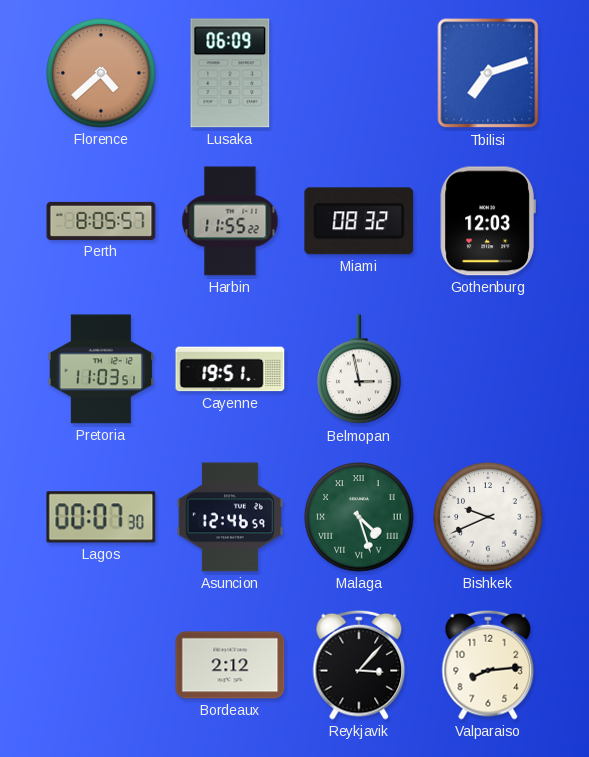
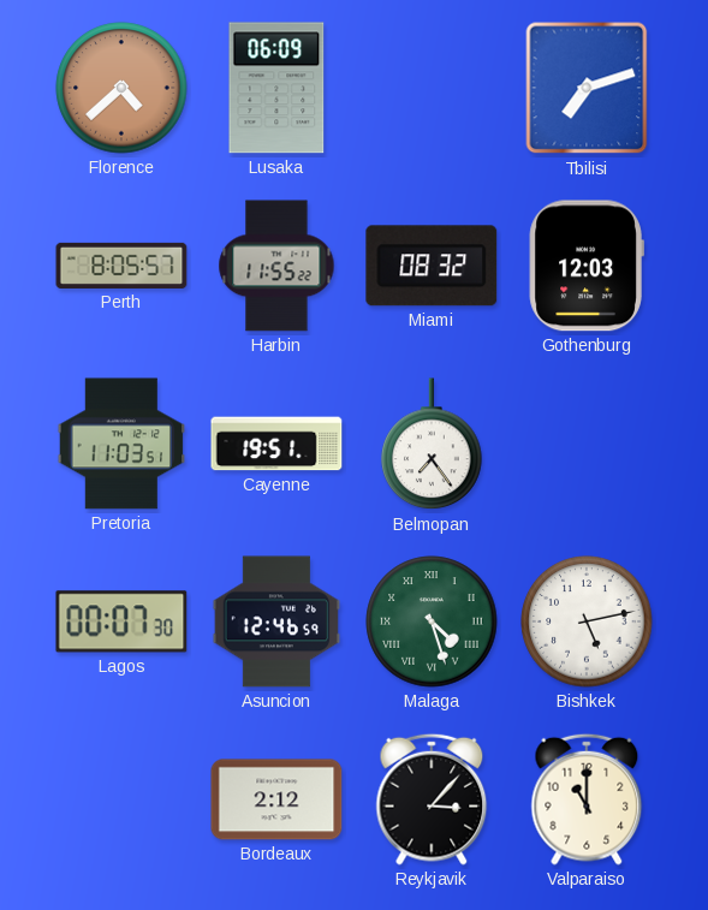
Belmopan: 2:58 -> 7:24 (432, 445)
Bishkek: 9:41 -> 5:13 (587, 621)
Valparaiso: 8:14 -> 11:00 (587, 799)
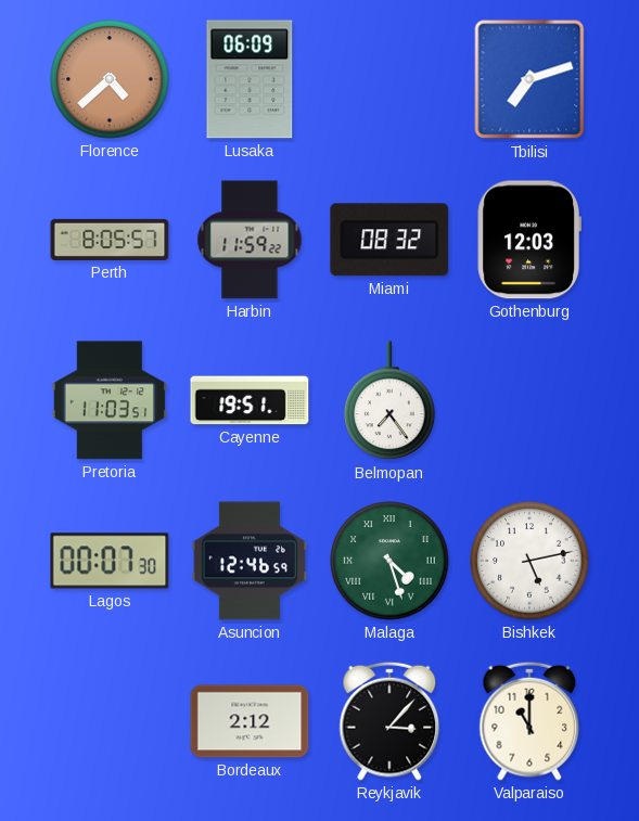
Harbin: 11:55 -> 11:59 (250, 240)
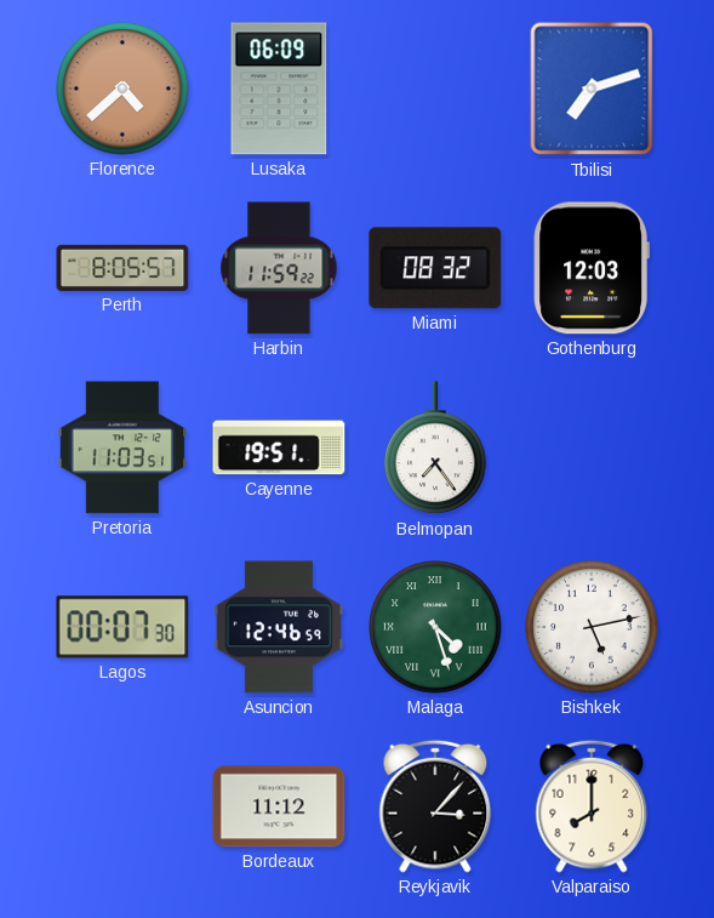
Bordeaux: 2:12 -> 11:12 (279, 806)
Valparaiso: 11:00 -> 8:00 (592, 806)
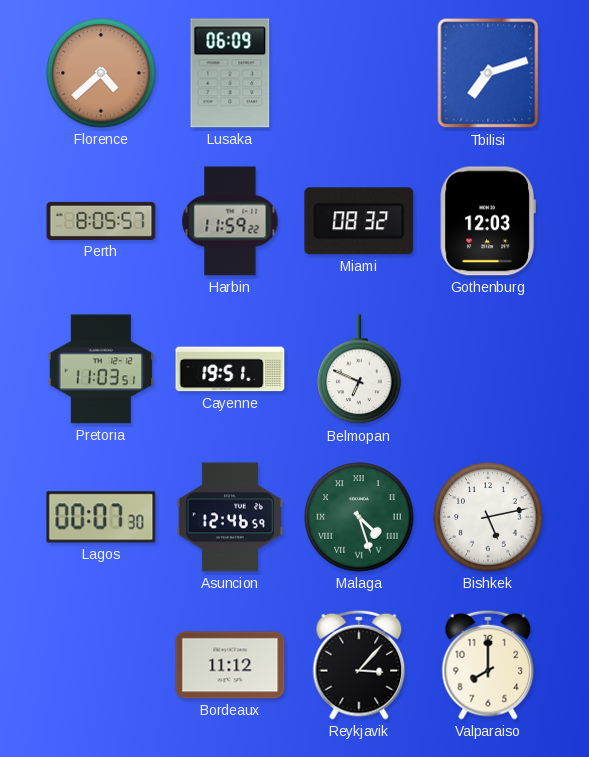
Belmopan: 7:24 -> 6:49 (359, 370)
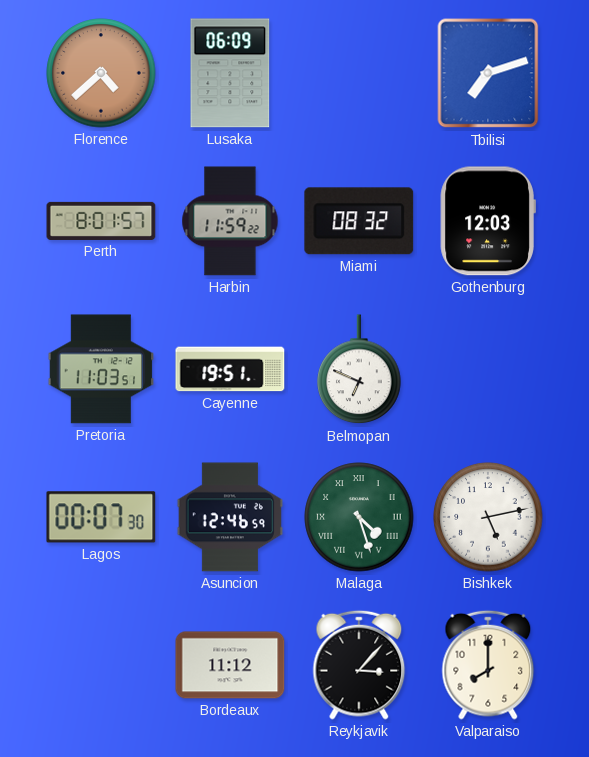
Perth: 8:05 -> 8:01 (101, 221)
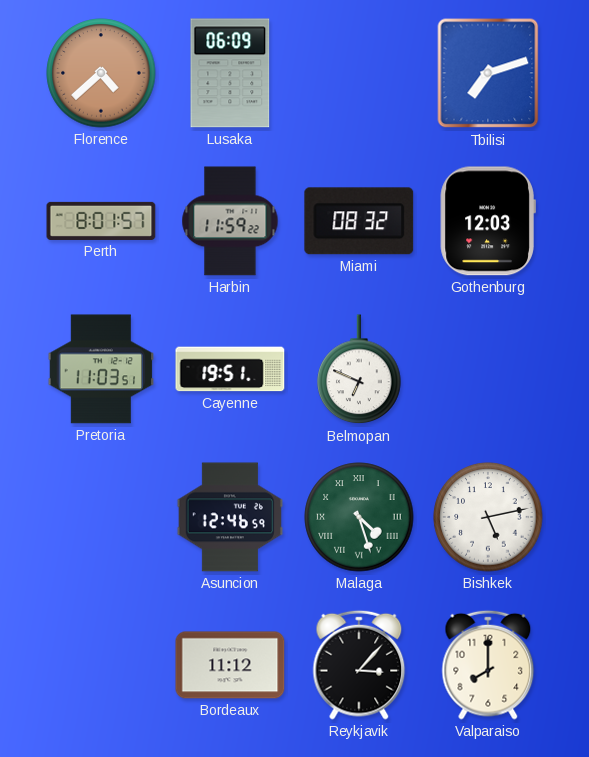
Lagos: 00:07 -> none (101, 517)
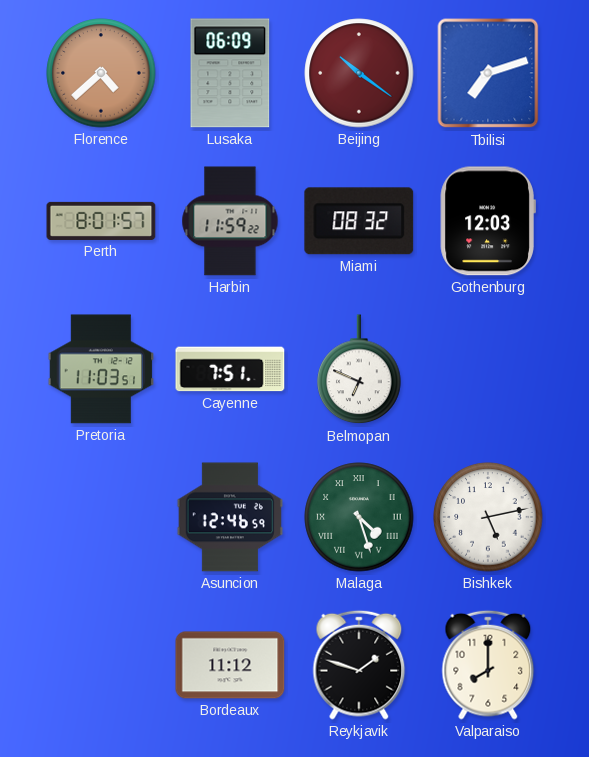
Beijing: none -> 10:21 (359, 73)
Cayenne: 19:51 -> 7:51 (230, 369)
Reykjavik: 3:07 -> 1:48 (359, 665)
